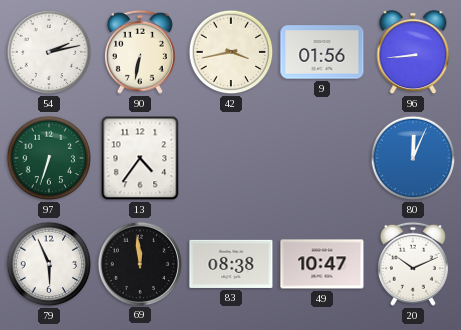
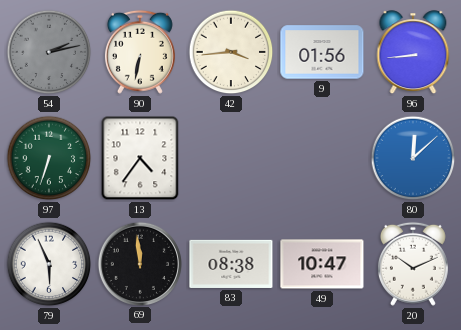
54 dial: white -> grey (49, 52)
42: 3:43 -> 3:44 (231, 52)
80: 12:04 -> 12:08 (413, 158)
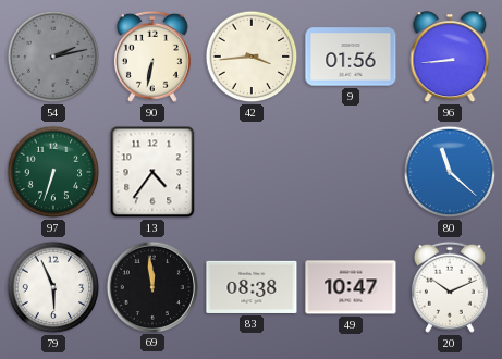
80: 12:08 -> 11:22 (450, 172)
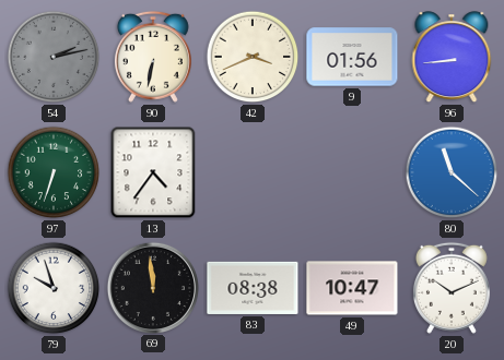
42: 3:44 -> 3:41 (253, 57)
79: 5:56 -> 9:57 (54, 288)
